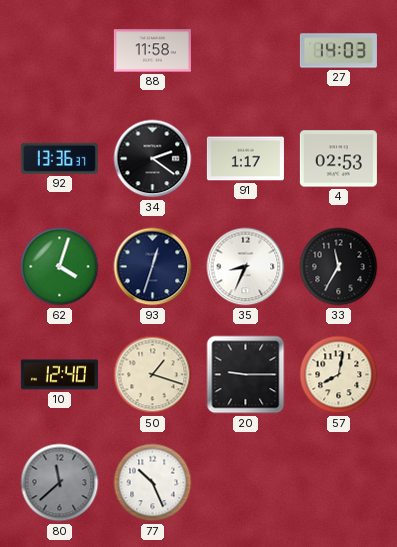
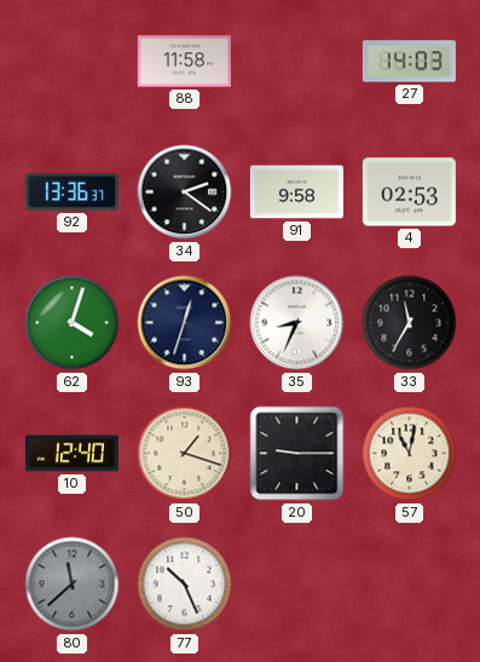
91: 1:17 -> 9:58 (296, 192)
57: 8:02 -> 11:02 (410, 454)
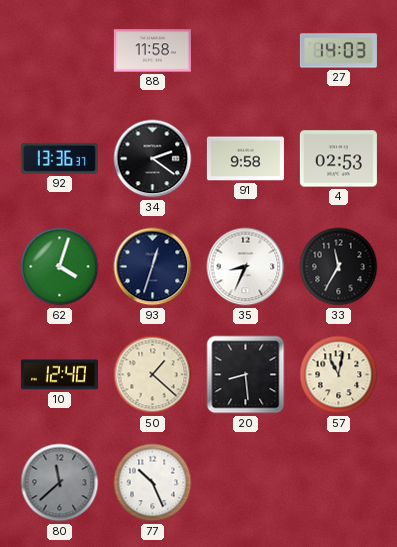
50: 1:18 -> 1:22 (153, 375)
20: 9:15 -> 8:29 (246, 375)
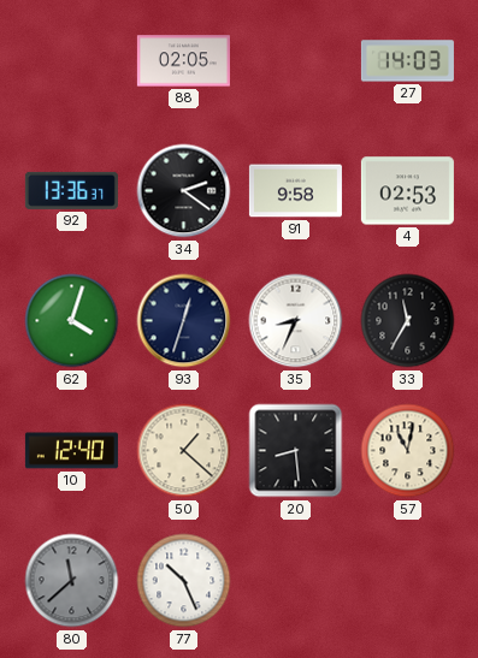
88: 11:58 -> 02:05 (183, 61)
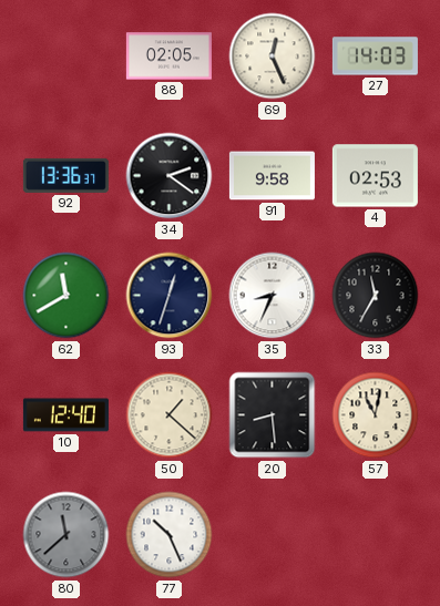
69: none -> 12:26 (273, 57)
62: 4:03 -> 11:40 (66, 296)
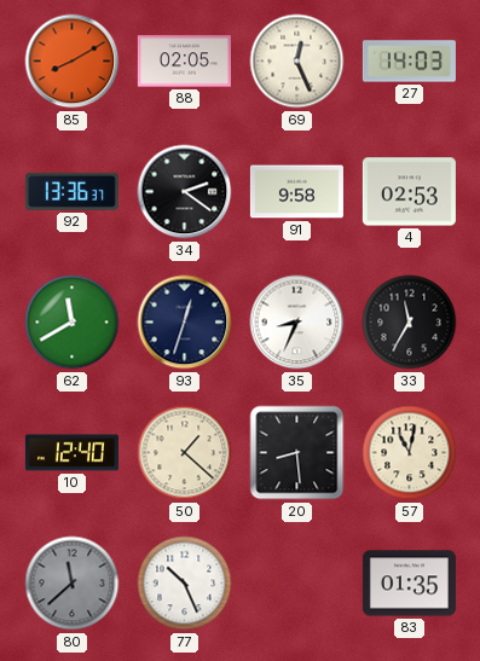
85: none -> 8:10 (73, 62)
83: none -> 01:35 (409, 584)
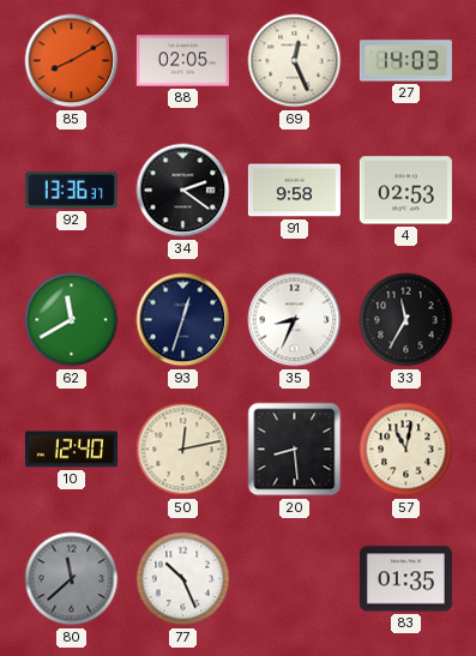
50: 1:22 -> 12:13 (183, 450)
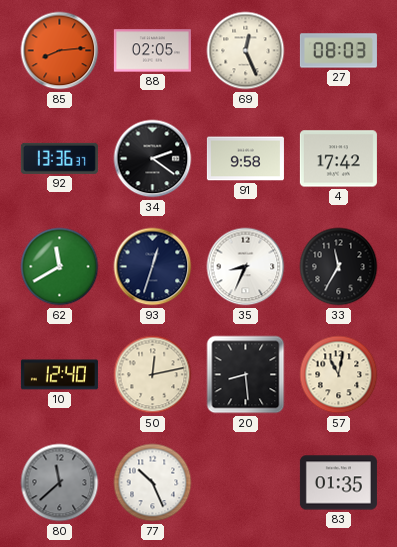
85: 8:10 -> 8:14 (60, 51)
27: 14:03 -> 08:03 (338, 51)
4: 02:53 -> 17:42 (338, 159)
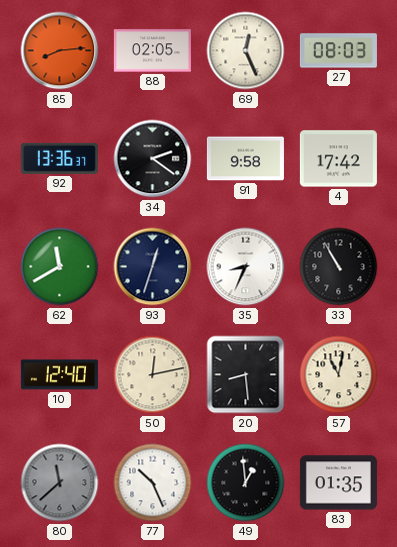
33: 11:35 -> 10:55 (339, 267)
49: none -> 12:59 (246, 483)
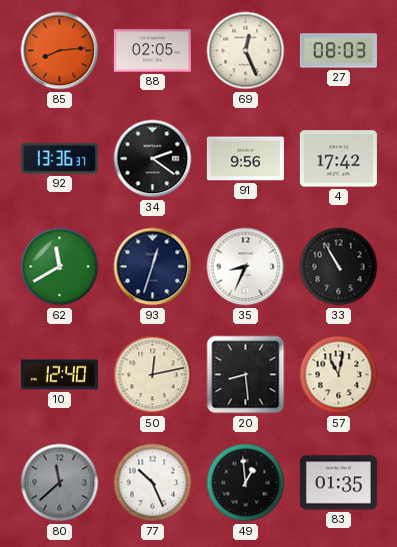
91: 9:58 -> 9:56 (245, 159)
